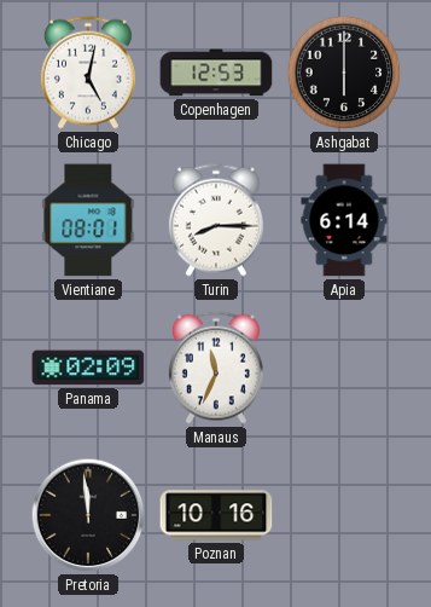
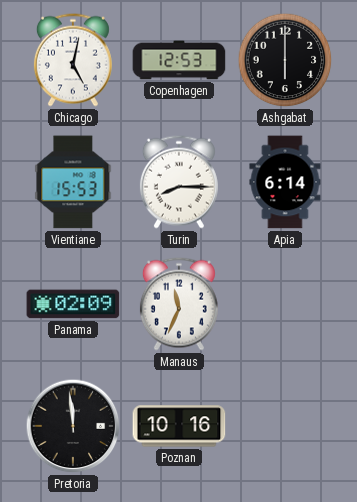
Vientiane: 08:01 -> 15:53 (73, 182)
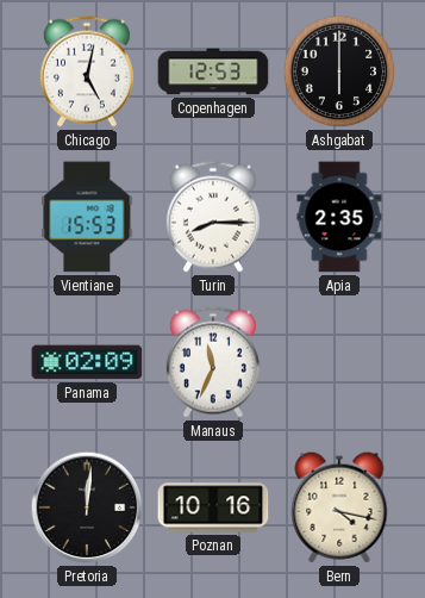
Apia: 6:14 -> 2:35 (339, 217)
Pretoria: 11:59 -> 12:01 (87, 507)
Bern: none -> 4:17 (339, 507)
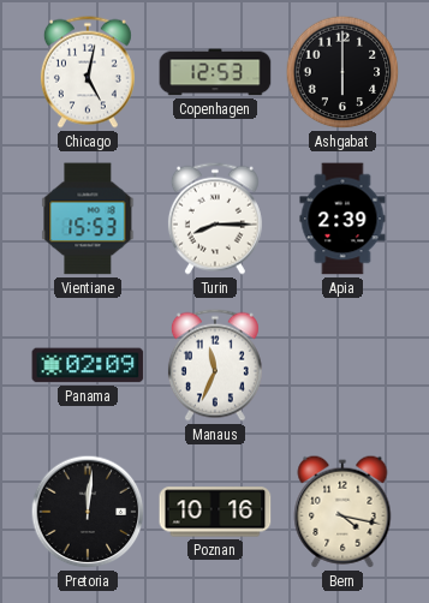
Apia: 2:35 -> 2:39 (342, 219)
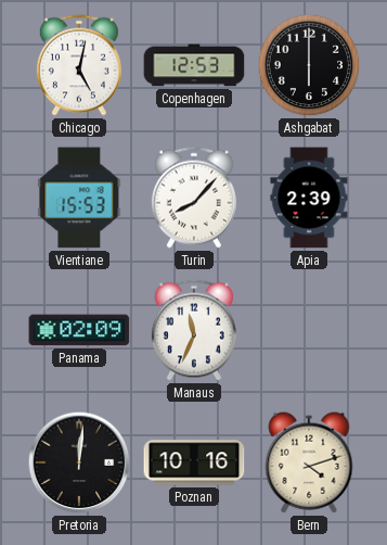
Turin: 8:15 -> 8:07 (194, 198)
Bern: 4:17 -> 4:12 (309, 462)
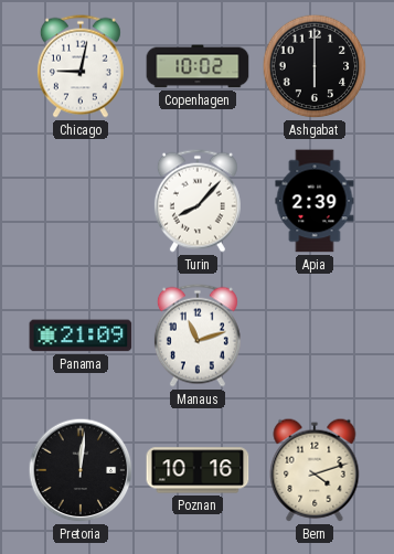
Chicago: 5:02 -> 9:02 (81, 66)
Copenhagen: 12:53 -> 10:02 (198, 66)
Vientiane: 15:53 -> none (79, 198)
Panama: 02:09 -> 21:09 (81, 335)
Manaus: 11:34 -> 11:12 (198, 335)
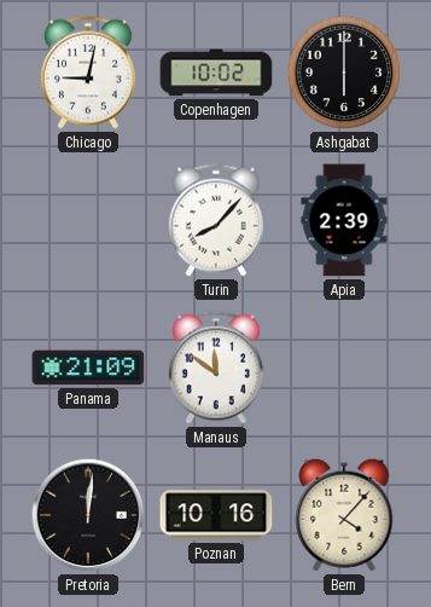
Manaus: 11:12 -> 11:51 (216, 368)
Bern: 4:12 -> 4:07 (344, 515)
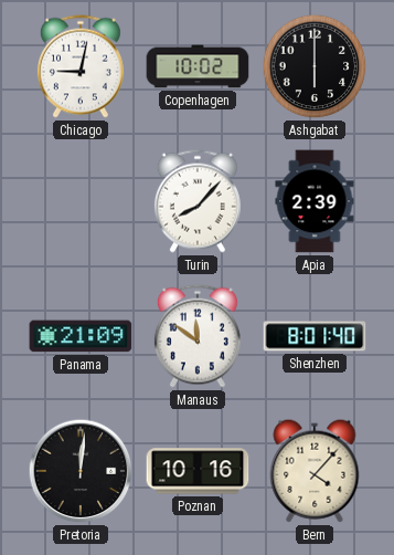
Shenzhen: none -> 8:01 (315, 336)
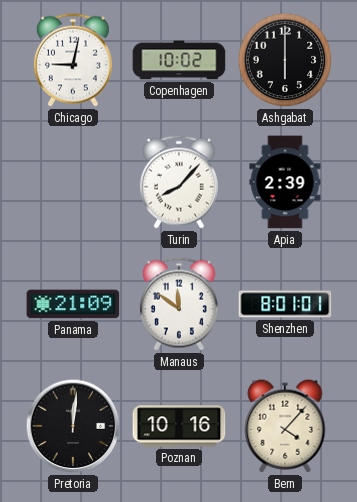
Shenzhen: 8:01:40 -> 8:01:01 (285, 304)
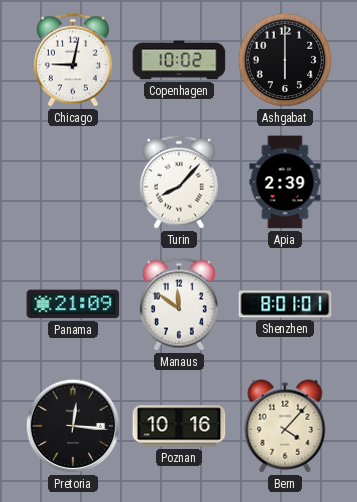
Pretoria: 12:01 -> 12:16 (73, 426)
